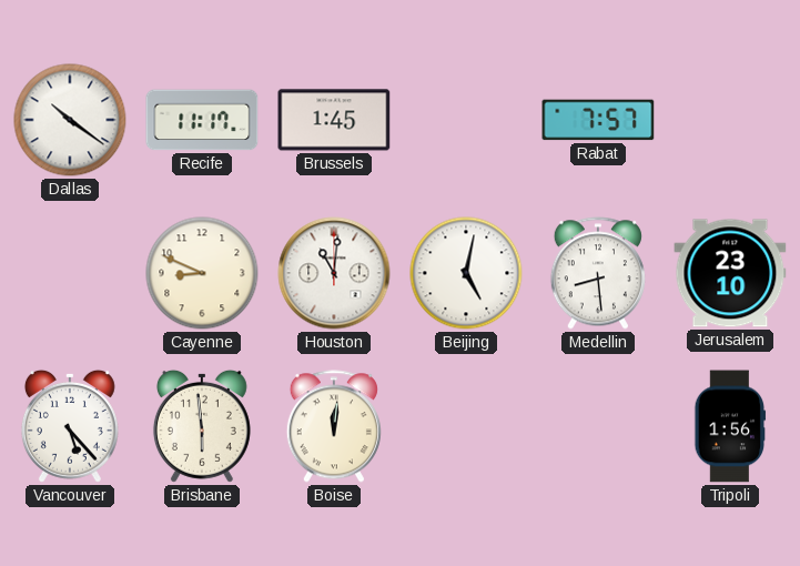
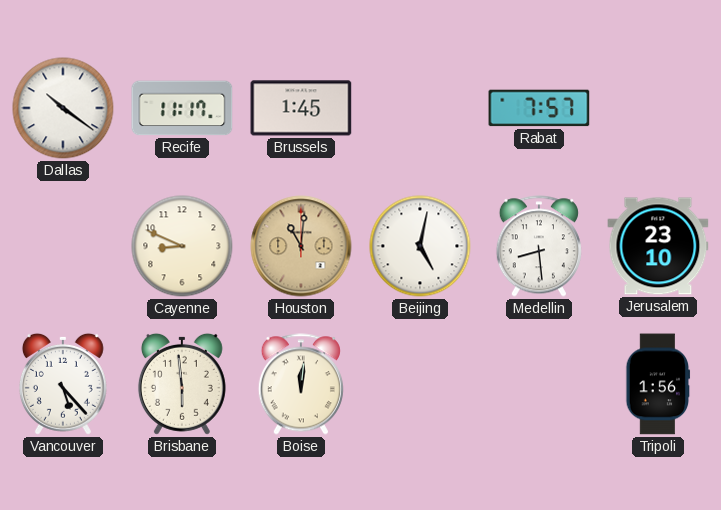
Houston dial: white -> champagne (301, 246)
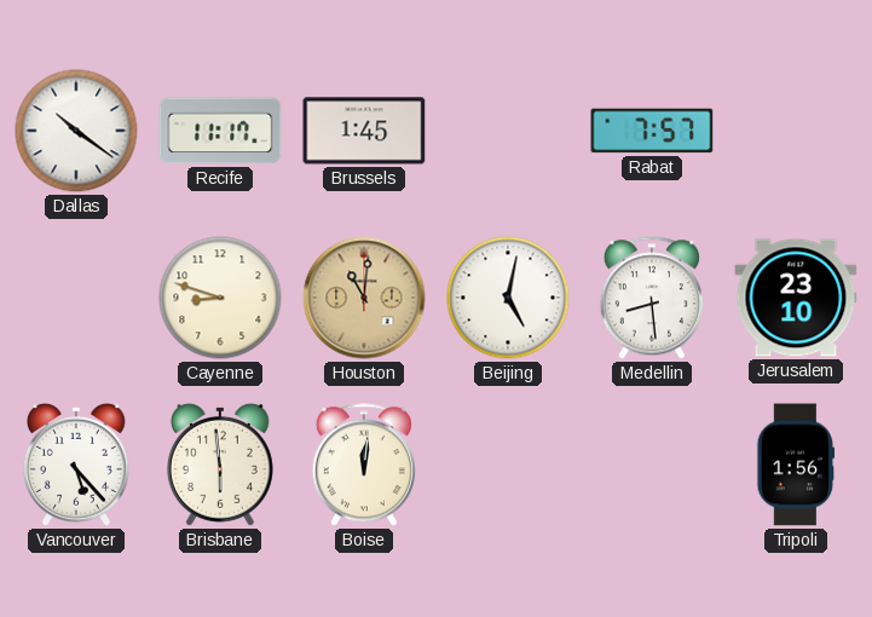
Cayenne: 8:49 -> 8:48 (220, 298)
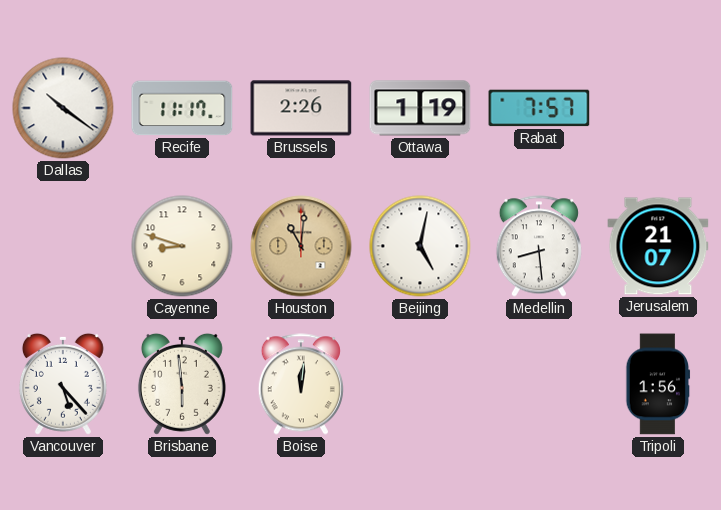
Brussels: 1:45 -> 2:26 (301, 108)
Ottawa: none -> 1:19 (420, 108)
Jerusalem: 23:10 -> 21:07 (658, 246)
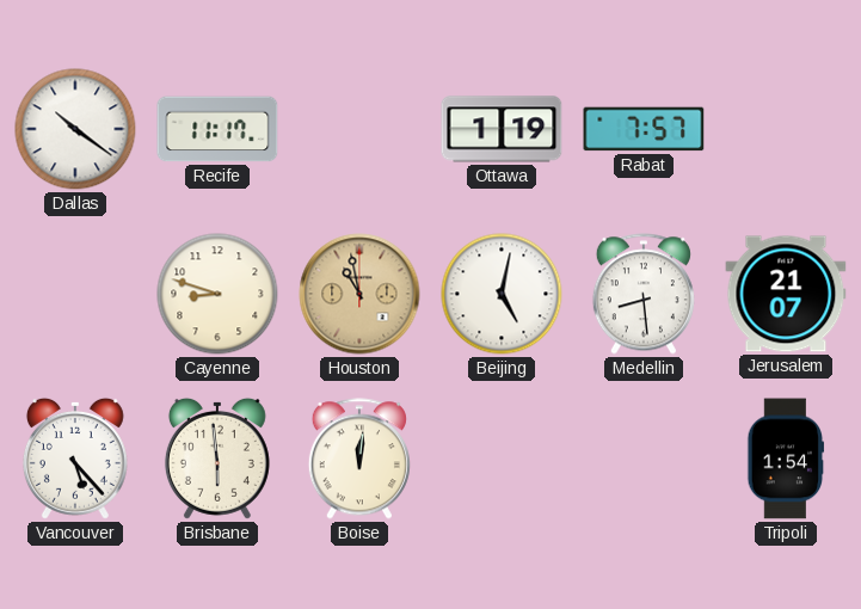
Brussels: 2:26 -> none (301, 108)
Houston: 11:01 -> 10:58 (359, 294)
Tripoli: 1:56 -> 1:54 (786, 459)
